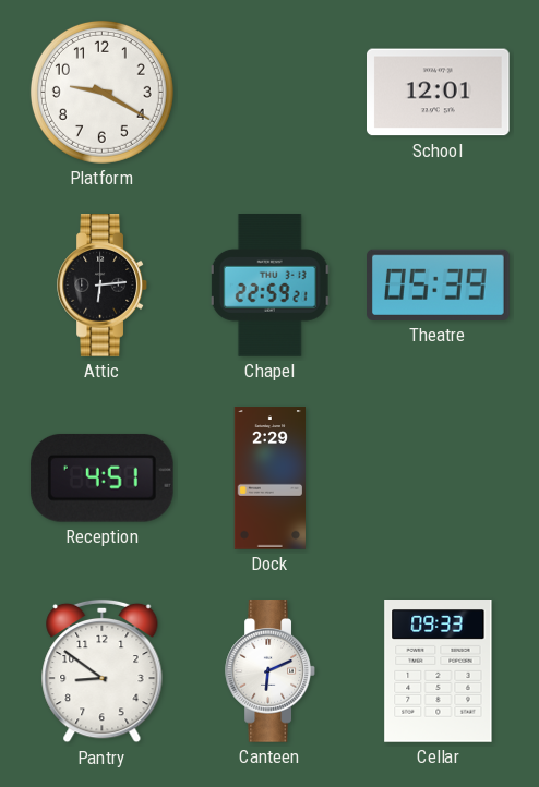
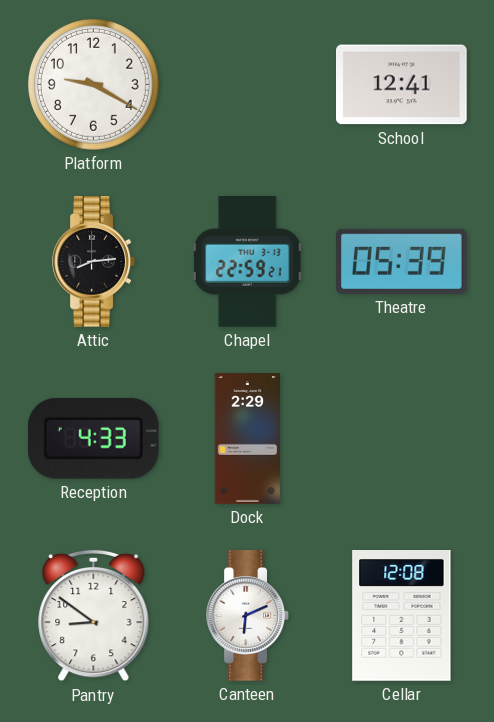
School: 12:01 -> 12:41 (402, 85)
Attic: 6:14 -> 8:14 (94, 262)
Reception: 4:51 -> 4:33 (93, 438)
Cellar: 09:33 -> 12:08 (402, 616)
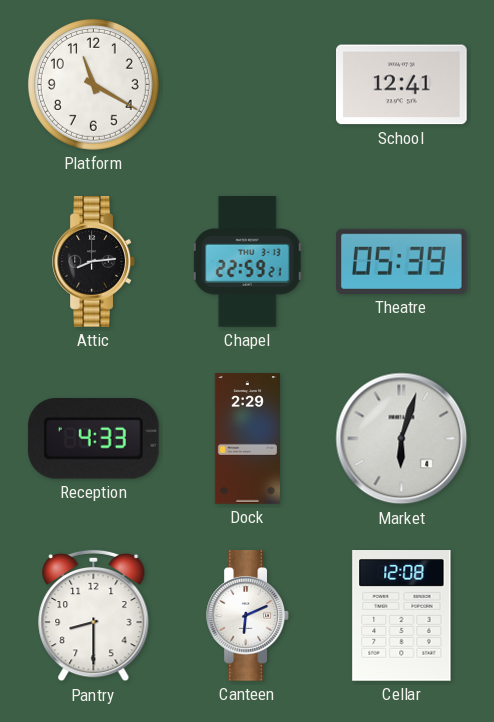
Platform: 9:20 -> 11:20 (93, 84)
Market: none -> 6:03 (402, 439)
Pantry: 8:51 -> 8:30 (94, 616)
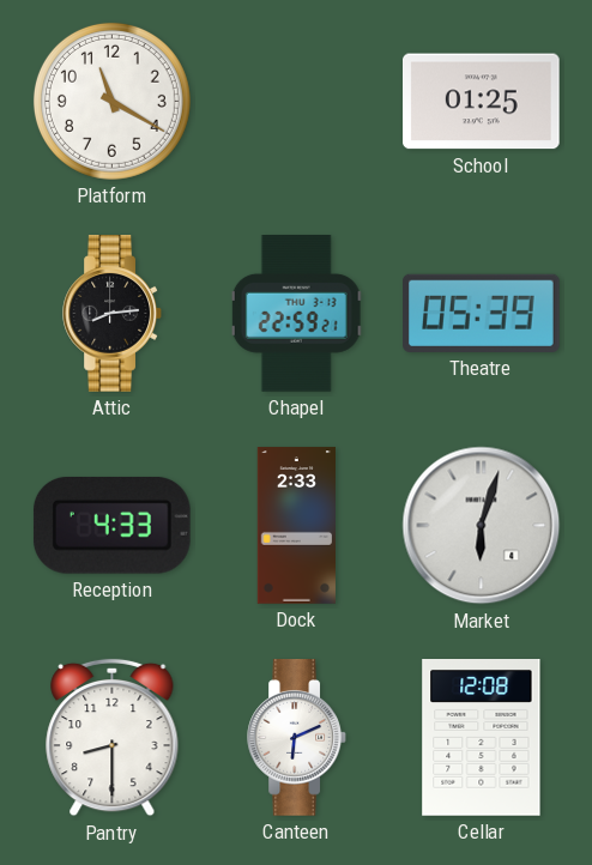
School: 12:41 -> 01:25 (482, 102)
Dock: 2:29 -> 2:33 (297, 526)
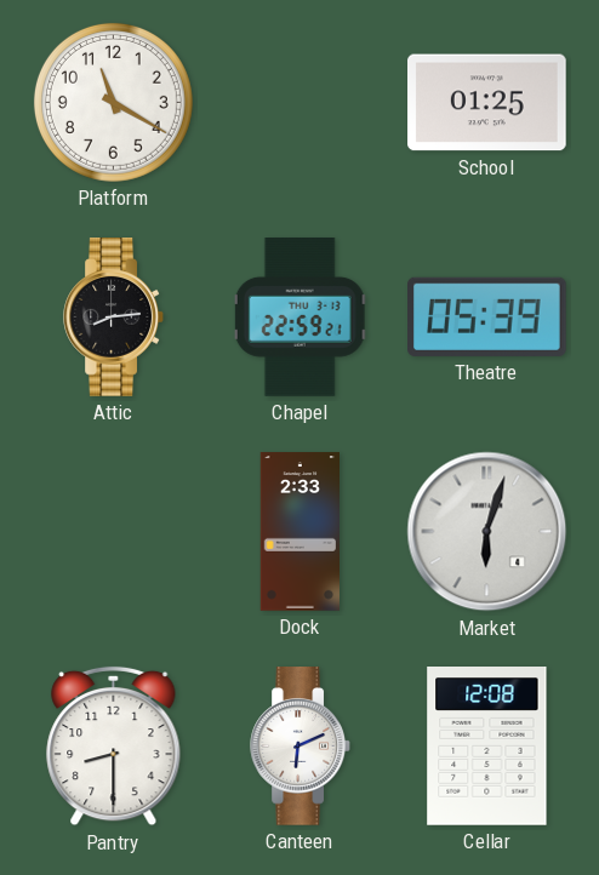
Reception: 4:33 -> none (111, 525)
